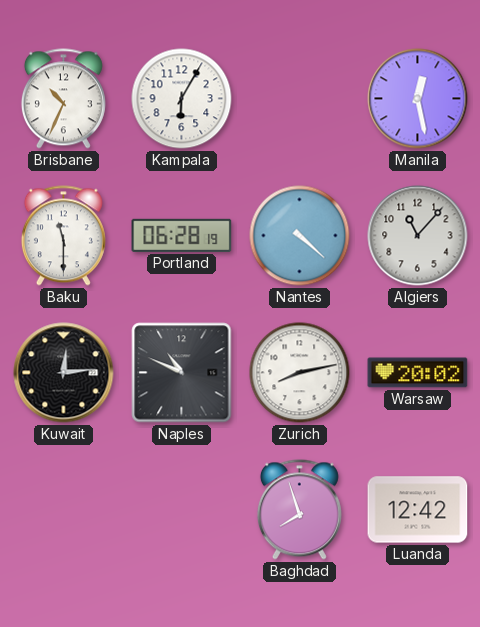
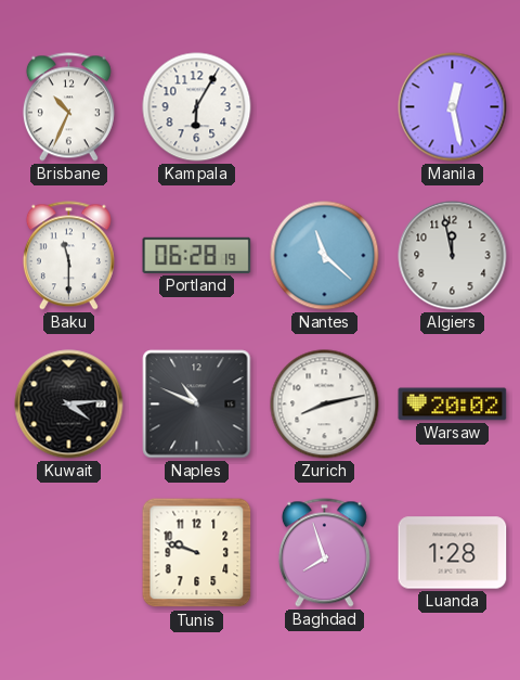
Nantes: 4:22 -> 11:22 (325, 256)
Algiers: 11:07 -> 11:58 (453, 256)
Kuwait: 12:14 -> 4:14 (69, 405)
Tunis: none -> 9:48 (197, 553)
Luanda: 12:42 -> 1:28 (453, 553)
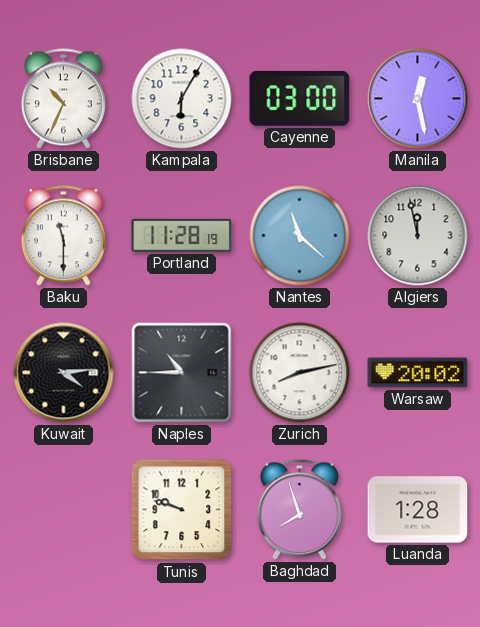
Cayenne: none -> 03:00 (300, 98)
Portland: 06:28 -> 11:28 (182, 235)
Naples: 10:49 -> 10:45 (182, 373)
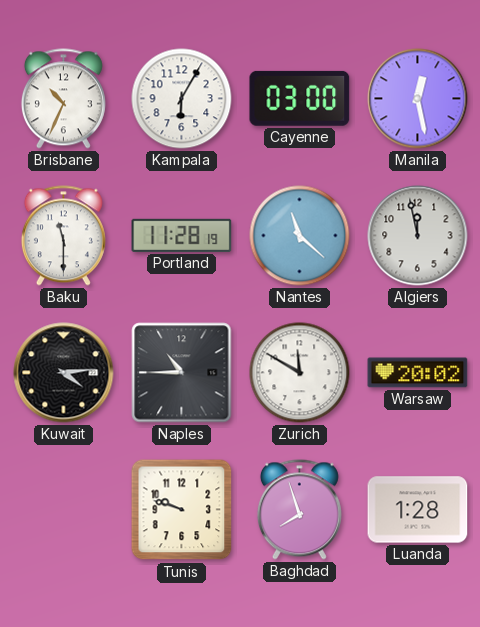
Zurich: 8:13 -> 11:50 (300, 373)
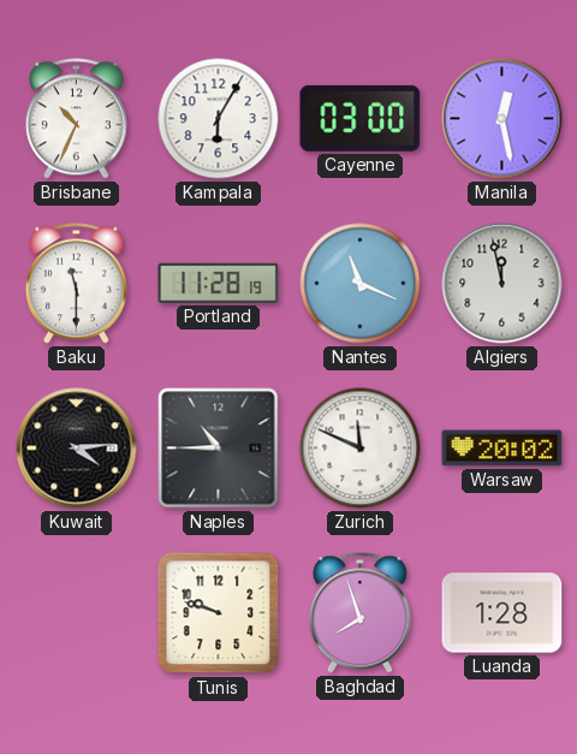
Nantes: 11:22 -> 11:19 (361, 284)
Zurich: 11:50 -> 11:49 (361, 449)
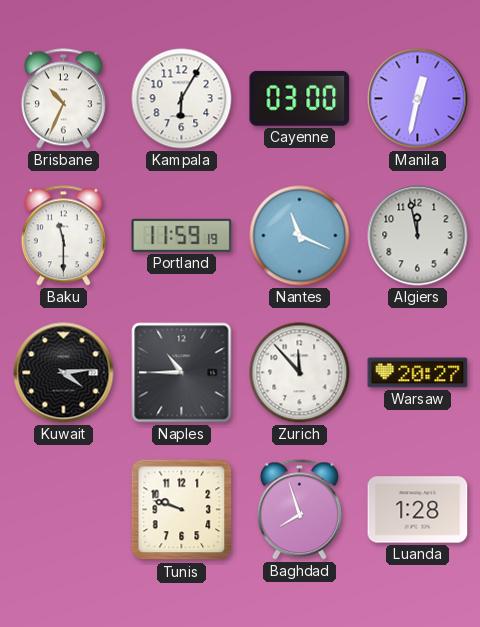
Manila: 12:28 -> 12:32 (418, 99)
Portland: 11:28 -> 11:59 (182, 235)
Zurich: 11:49 -> 11:53 (300, 373)
Warsaw: 20:02 -> 20:27 (418, 373)
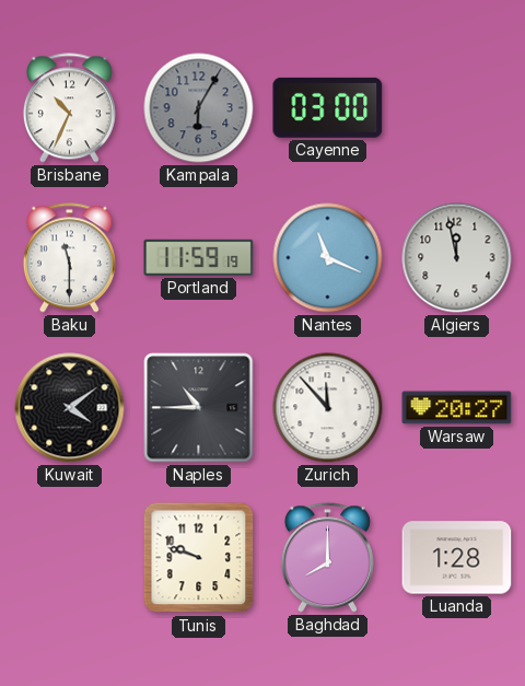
Kampala dial: white -> grey (199, 108)
Manila: 12:32 -> none (418, 99)
Kuwait: 4:14 -> 4:09 (70, 408)
Baghdad: 7:57 -> 8:00 (327, 558)
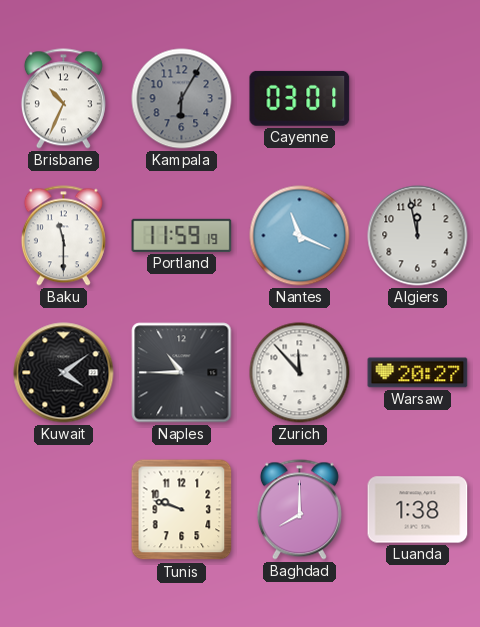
Cayenne: 03:00 -> 03:01 (300, 98)
Luanda: 1:28 -> 1:38 (418, 510)
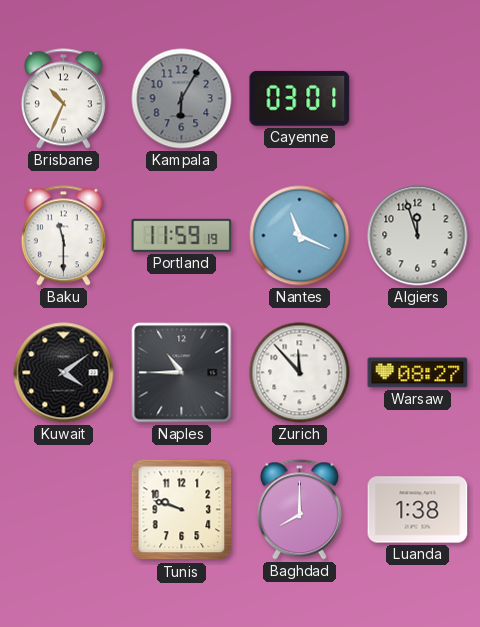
Algiers: 11:58 -> 11:57 (418, 236)
Warsaw: 20:27 -> 08:27 (418, 373)
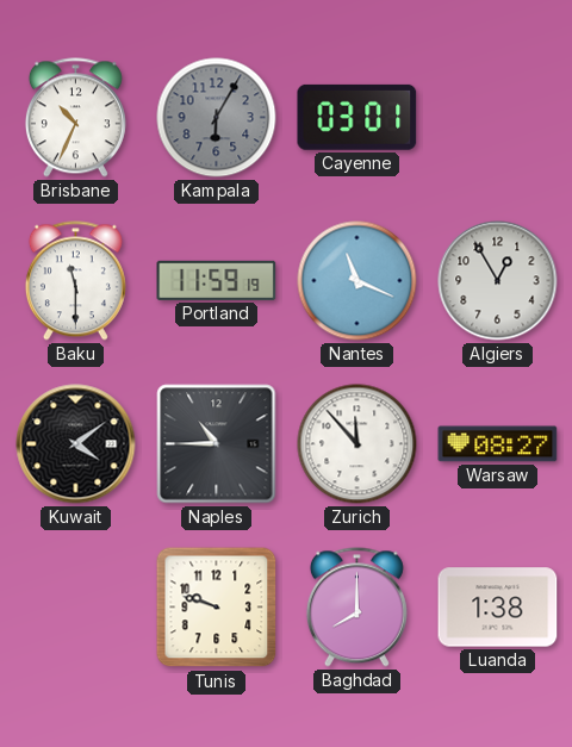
Algiers: 11:57 -> 12:55 (498, 281)
